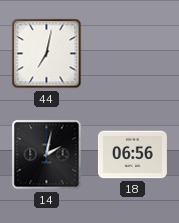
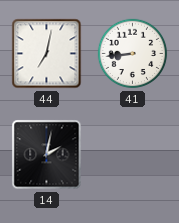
41: none -> 8:44 (133, 54)
18: 06:56 -> none (132, 155)
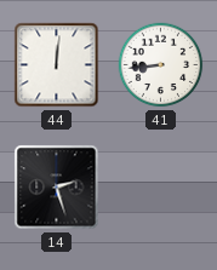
44: 7:02 -> 12:01 (57, 65)
14: 2:02 -> 2:27 (57, 188)
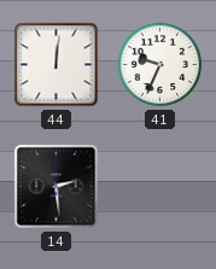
41: 8:44 -> 9:34 (160, 65)
14: 2:27 -> 2:29 (57, 187)
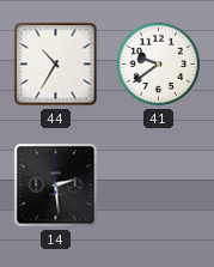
44: 12:01 -> 10:35 (56, 65)
41: 9:34 -> 9:39 (159, 65)
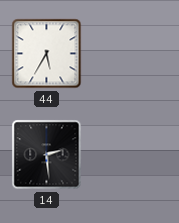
44: 10:35 -> 5:35 (47, 54)
41: 9:39 -> none (159, 65)
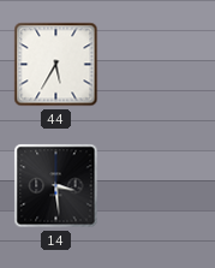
14: 2:29 -> 3:29 (56, 186)
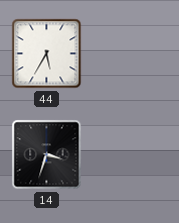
14: 3:29 -> 3:33 (47, 155)
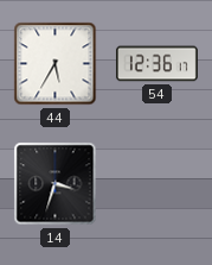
54: none -> 12:36 (156, 64)
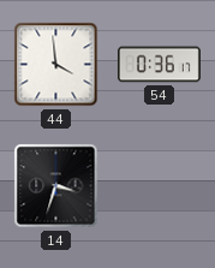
44: 5:35 -> 3:59 (56, 65)
54: 12:36 -> 0:36 (159, 65)
